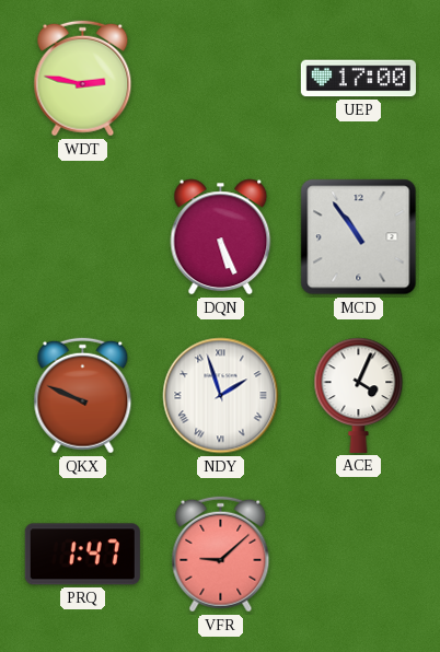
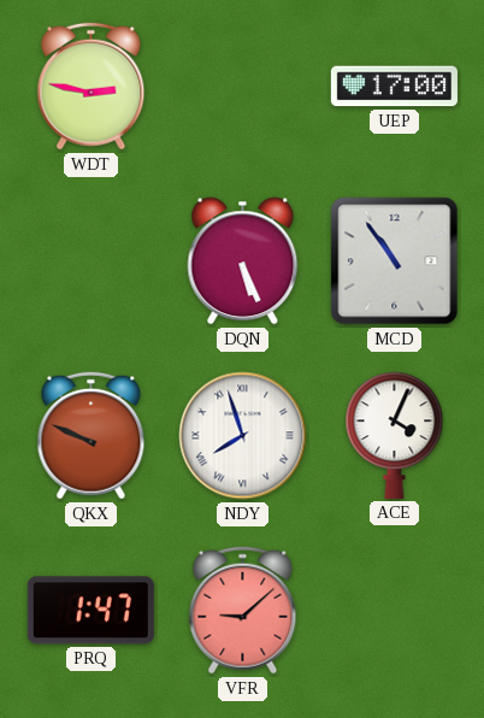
NDY: 1:57 -> 7:57 (243, 436)
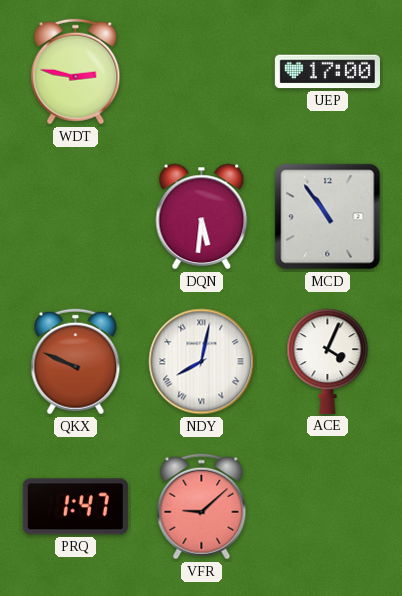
DQN: 5:26 -> 5:31 (202, 217)
NDY: 7:57 -> 8:02 (202, 362)
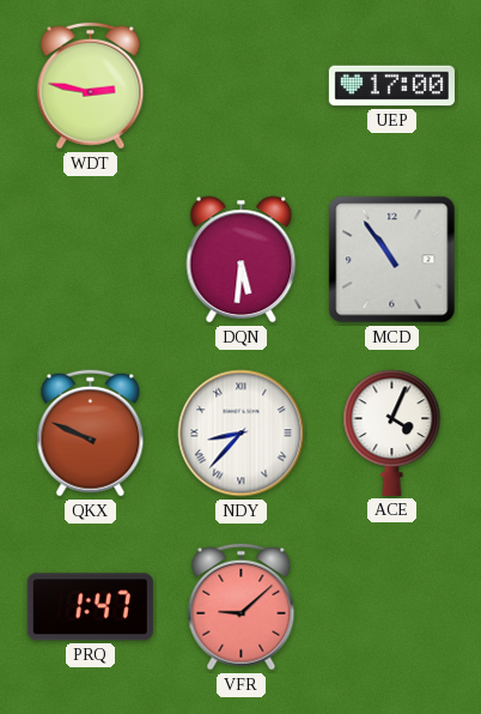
NDY: 8:02 -> 8:37 (242, 434)
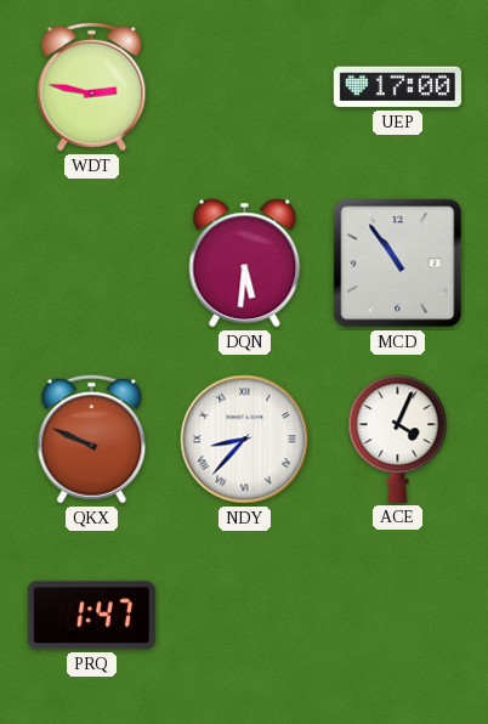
VFR: 9:08 -> none (242, 607)
